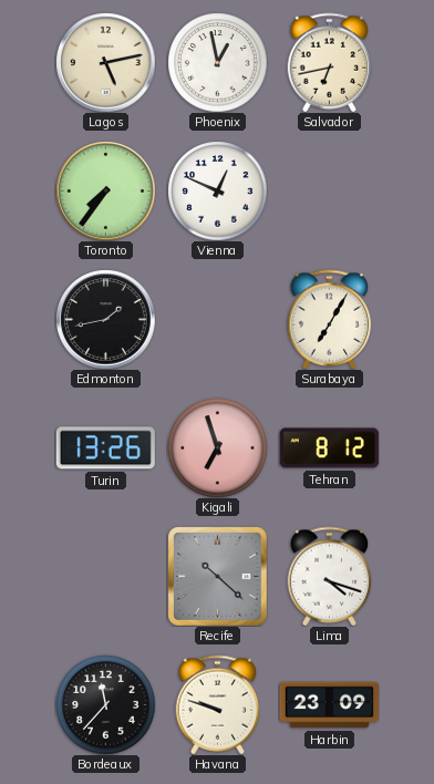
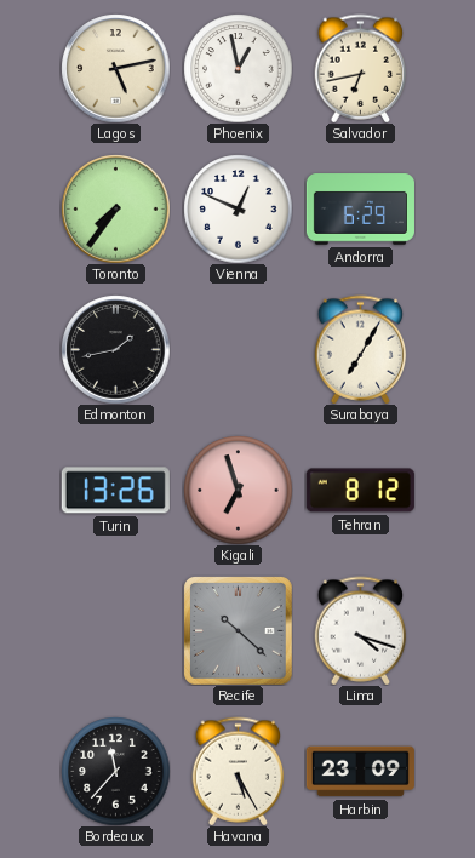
Andorra: none -> 6:29 (360, 210)
Havana: 9:48 -> 5:25 (239, 771)
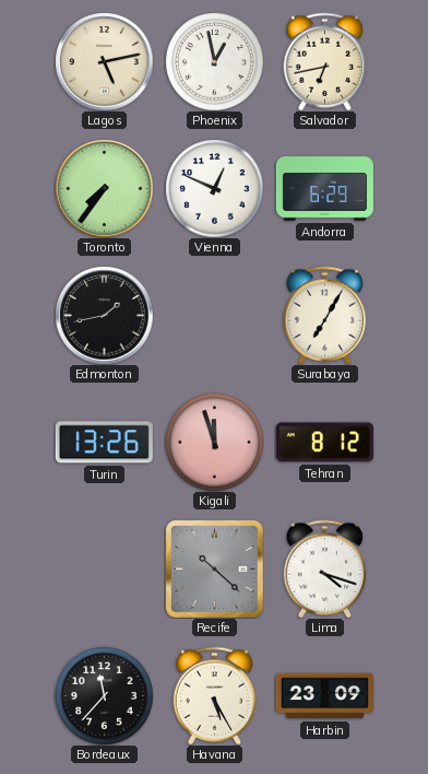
Kigali: 6:57 -> 11:57 (214, 442)
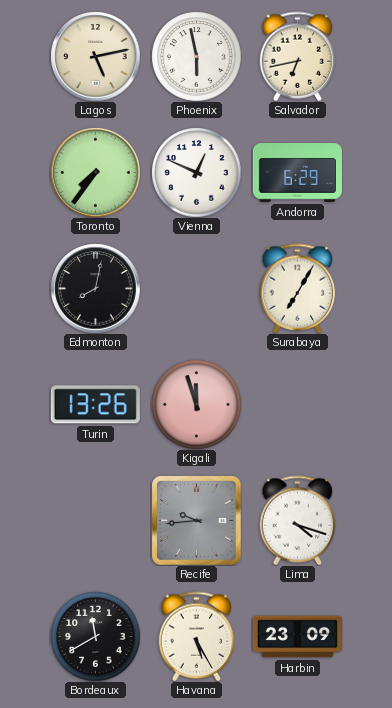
Phoenix: 12:58 -> 5:58 (196, 56)
Edmonton: 1:43 -> 8:02 (95, 288)
Tehran: 8:12 -> none (324, 443)
Recife: 10:22 -> 9:44 (197, 521)
Bordeaux: 11:37 -> 11:40 (95, 636)
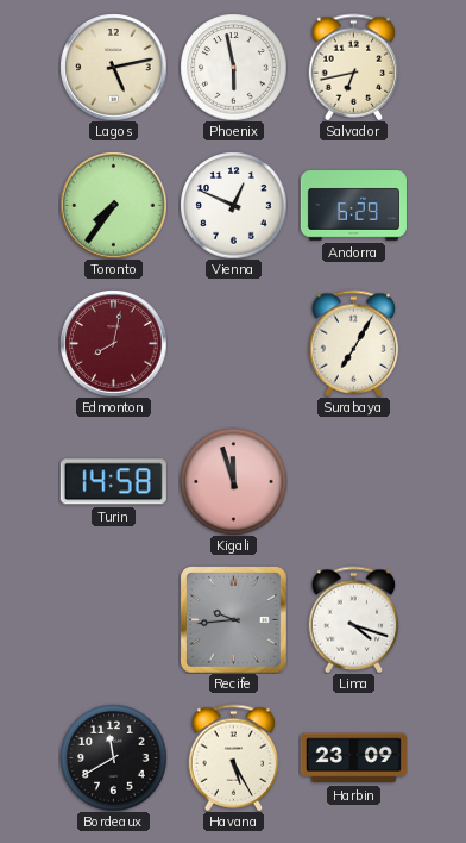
Edmonton dial: black -> burgundy (113, 343)
Turin: 13:26 -> 14:58 (113, 482)
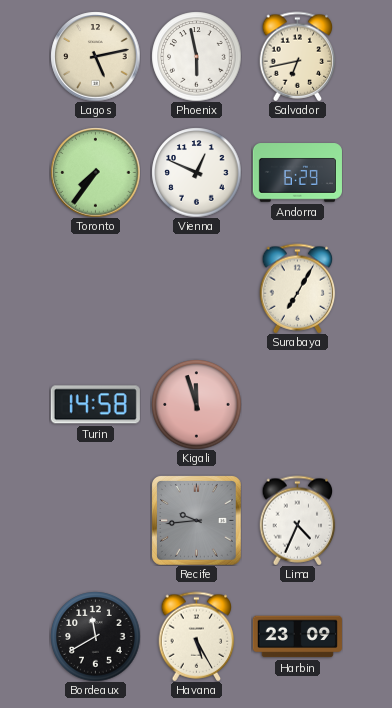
Edmonton: 8:02 -> none (113, 343)
Lima: 4:18 -> 4:34 (298, 520)
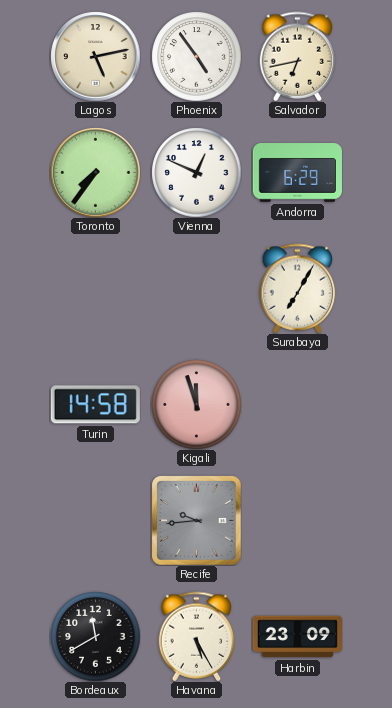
Phoenix: 5:58 -> 4:54 (196, 56)
Lima: 4:34 -> none (298, 520)
